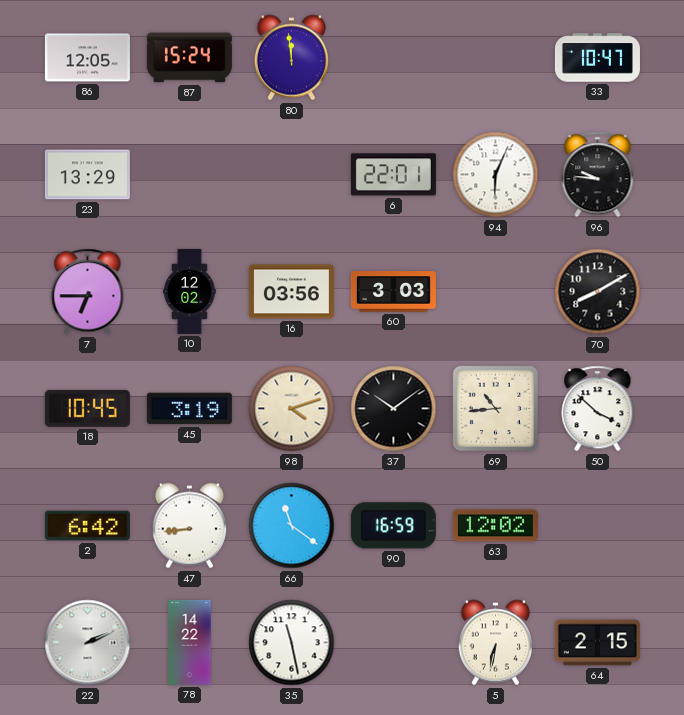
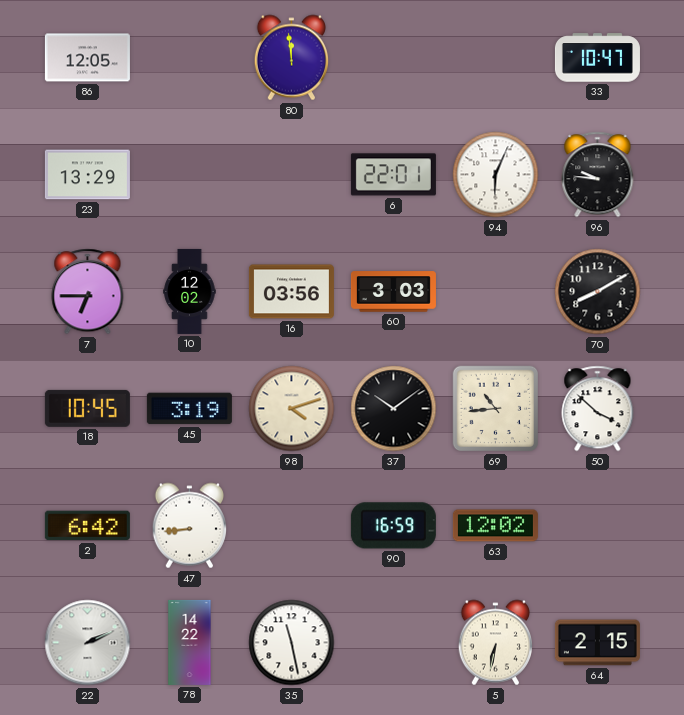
87: 15:24 -> none (189, 58)
66: 11:21 -> none (292, 526)
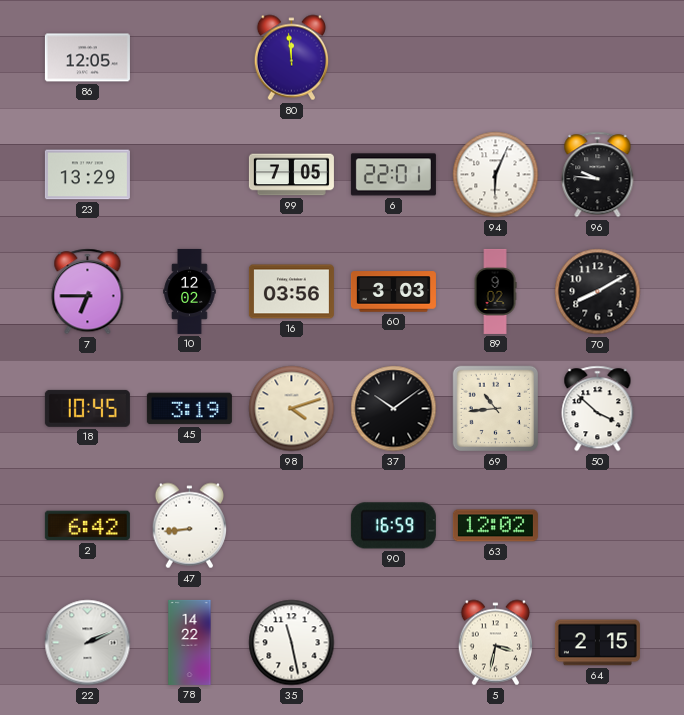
33: 10:47 -> none (597, 58)
99: none -> 7:05 (291, 175)
89: none -> 9:02 (495, 291)
5: 6:32 -> 3:32 (495, 643)
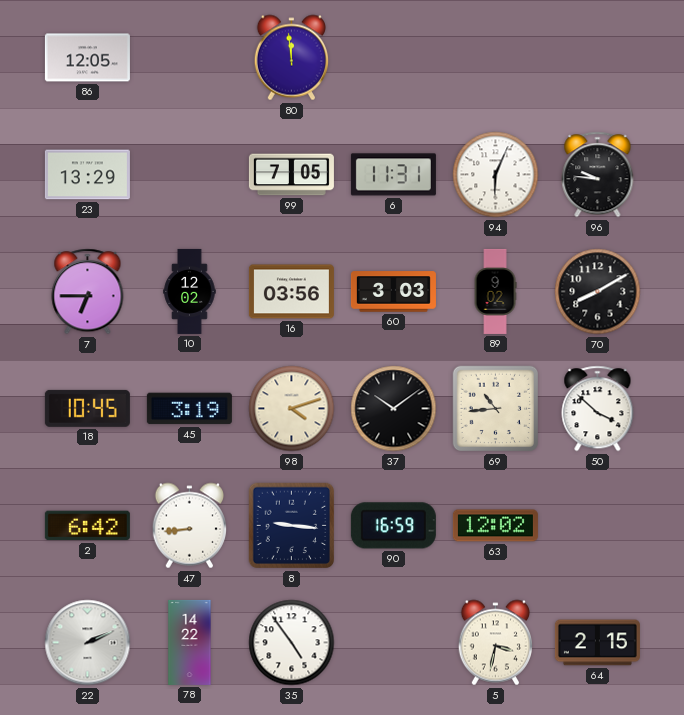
6: 22:01 -> 11:31 (393, 175)
8: none -> 9:16 (292, 526)
35: 11:28 -> 4:54 (292, 643)
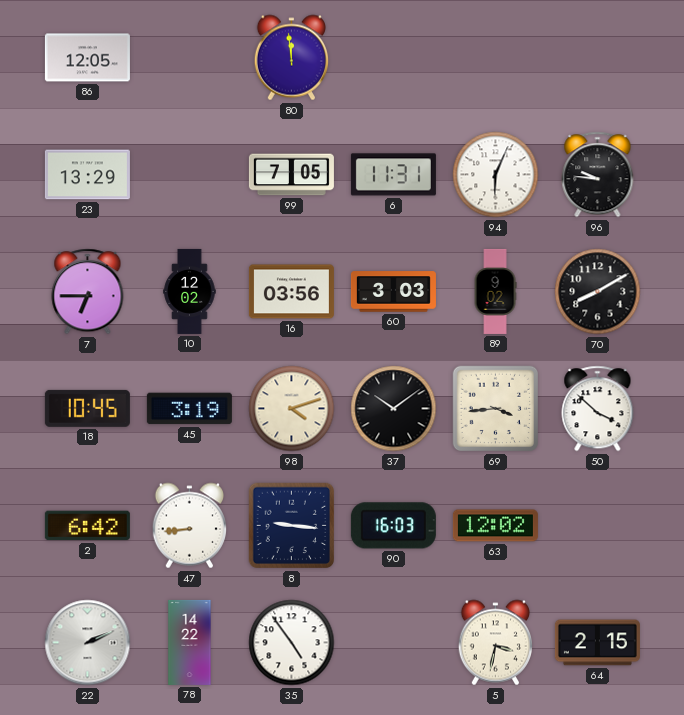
69: 10:44 -> 3:44 (496, 409)
90: 16:59 -> 16:03 (393, 526)
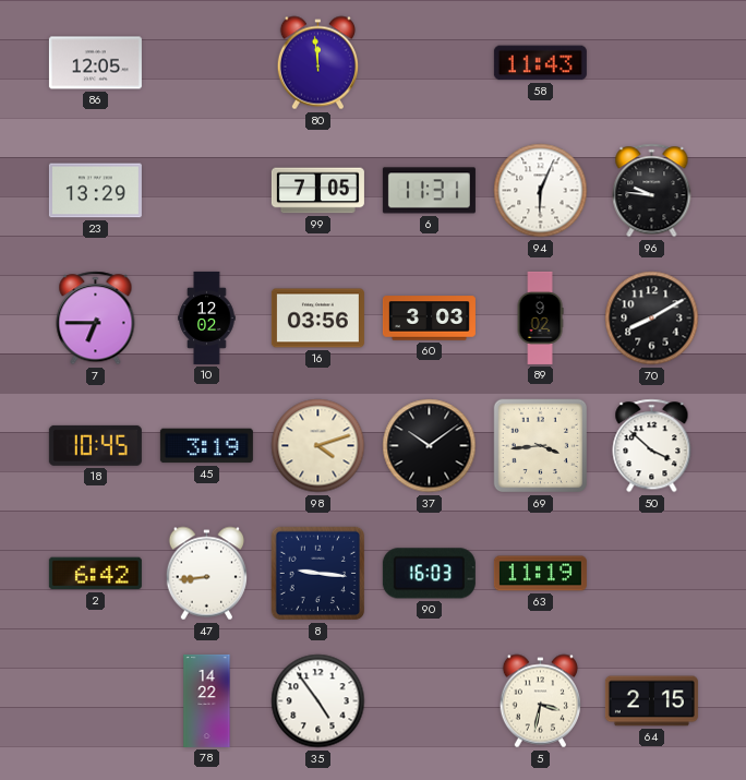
58: none -> 11:43 (540, 63)
63: 12:02 -> 11:19 (540, 574)
22: 2:11 -> none (88, 643)
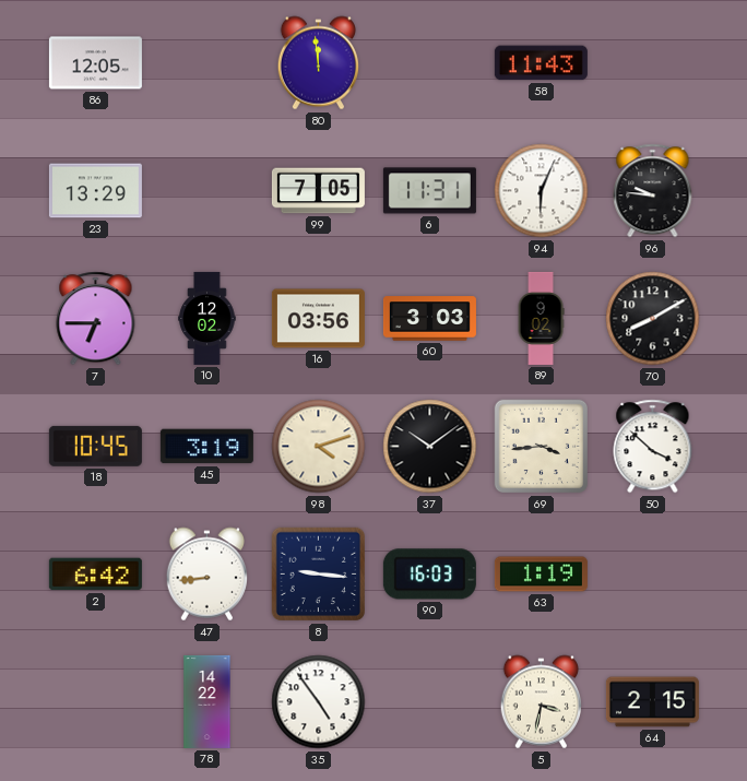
63: 11:19 -> 1:19 (541, 575)
